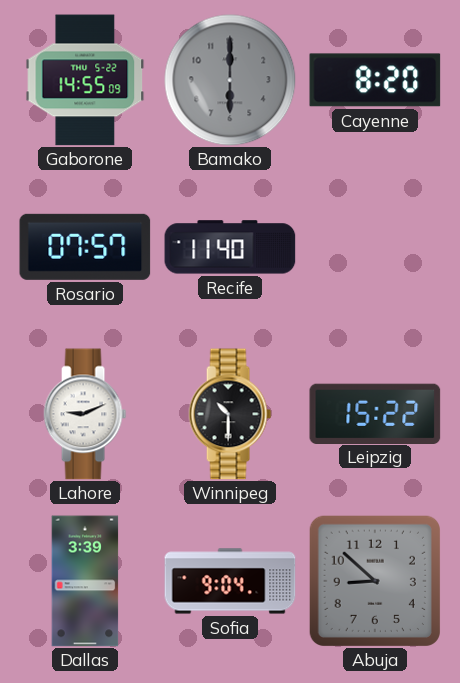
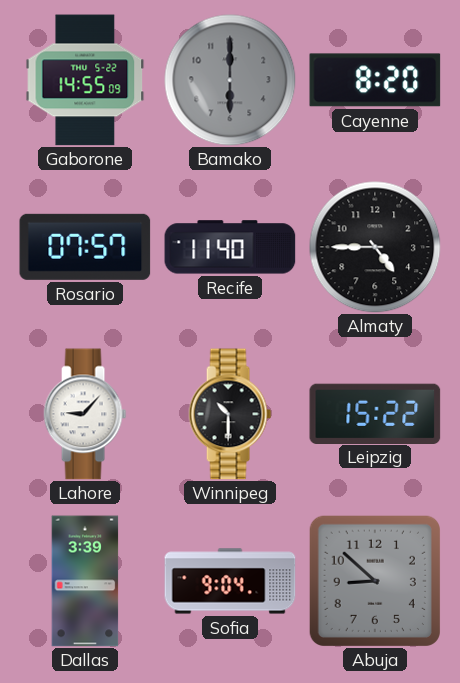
Almaty: none -> 4:45 (375, 247)
Lahore: 9:11 -> 9:07 (85, 414)
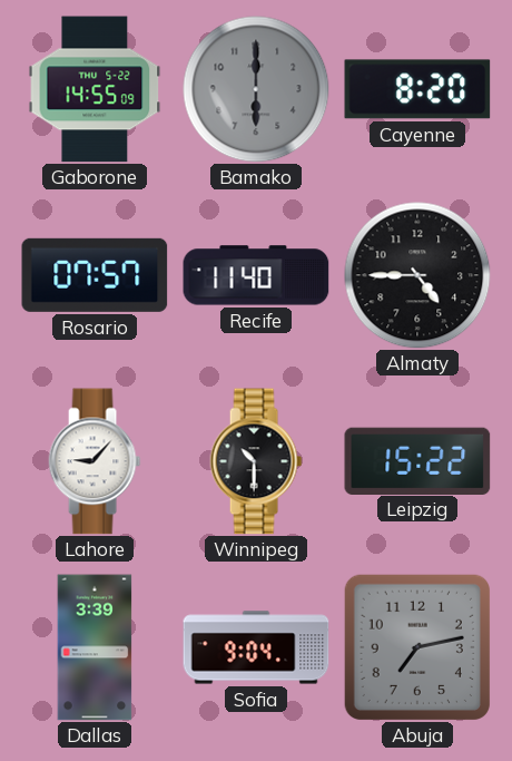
Abuja: 8:52 -> 7:13 (417, 647)
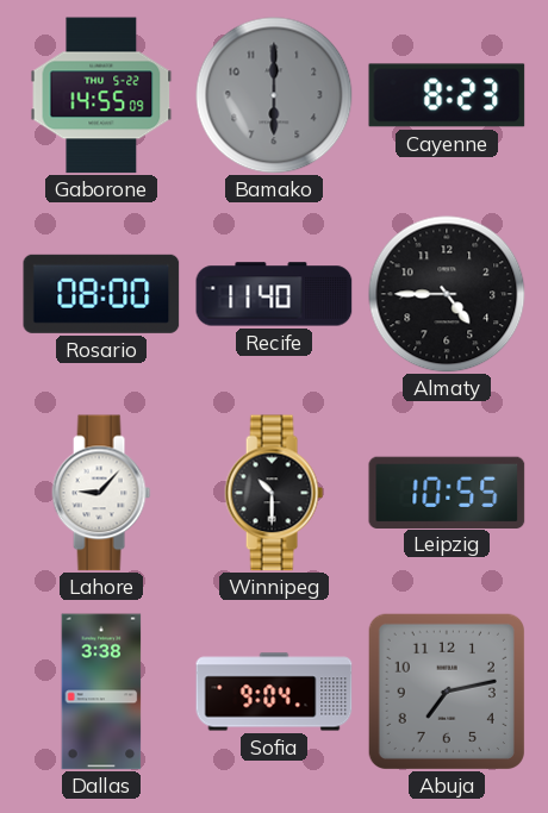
Cayenne: 8:20 -> 8:23 (447, 95)
Rosario: 07:57 -> 08:00 (101, 294)
Leipzig: 15:22 -> 10:55 (447, 492)
Dallas: 3:39 -> 3:38 (101, 692)
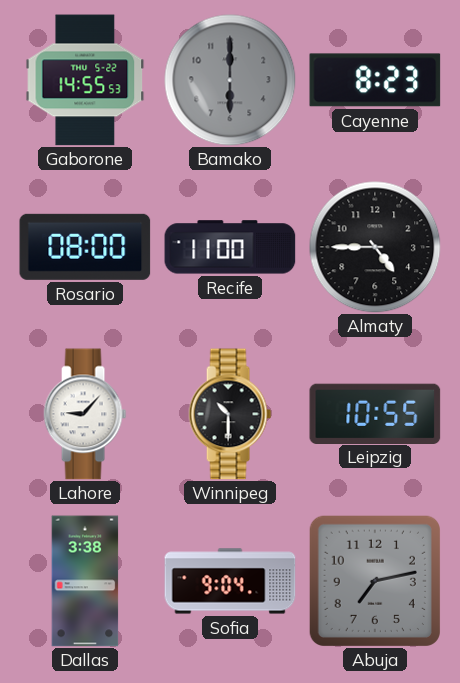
Gaborone: 14:55:09 -> 14:55:53 (85, 80)
Recife: 11:40 -> 11:00 (230, 247)
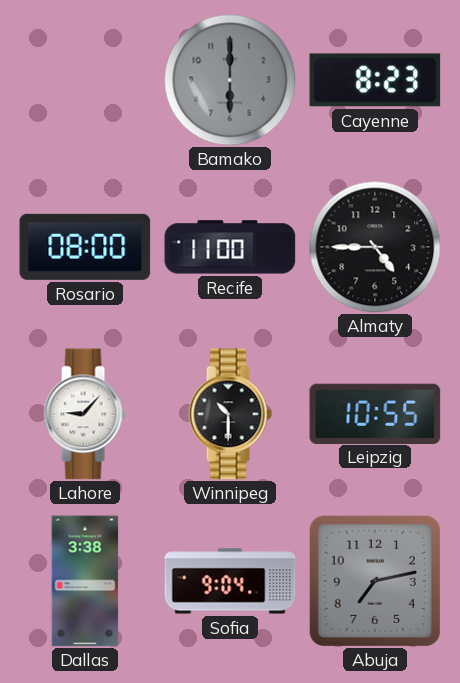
Gaborone: 14:55 -> none (85, 80)
